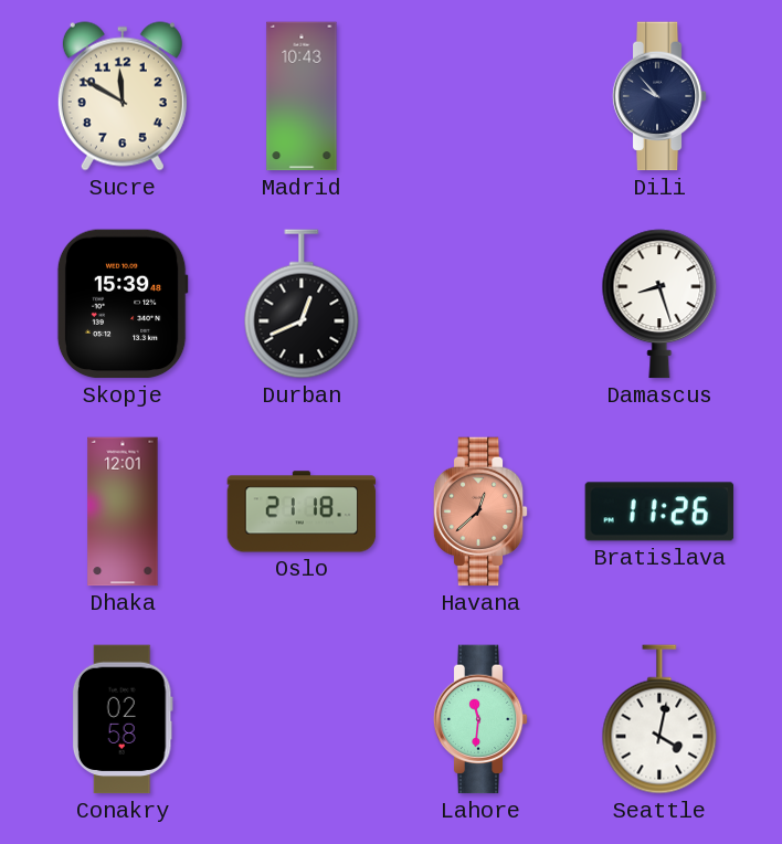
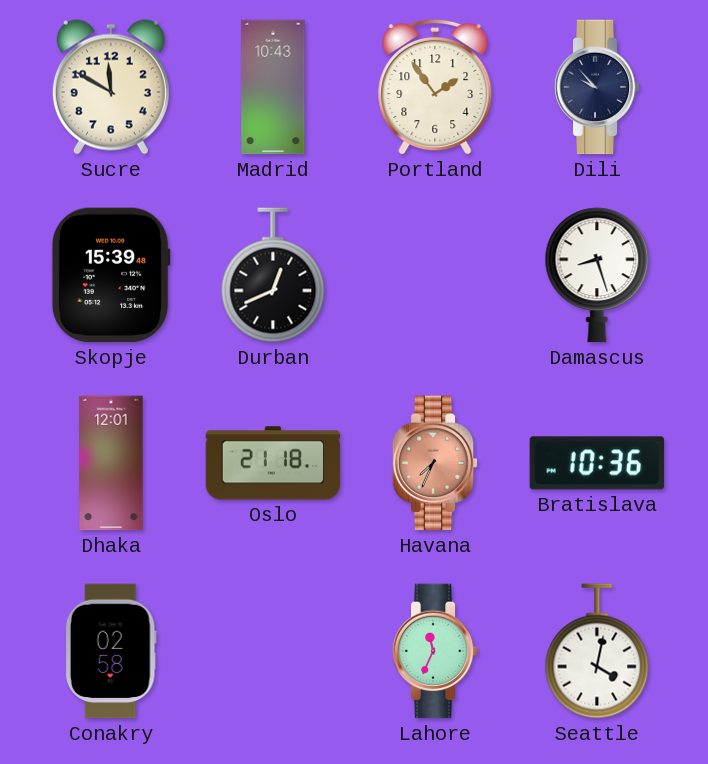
Portland: none -> 1:54 (435, 87)
Havana: 12:38 -> 7:34 (435, 463)
Bratislava: 11:26 -> 10:36 (597, 463)
Lahore: 11:31 -> 11:34 (435, 651)
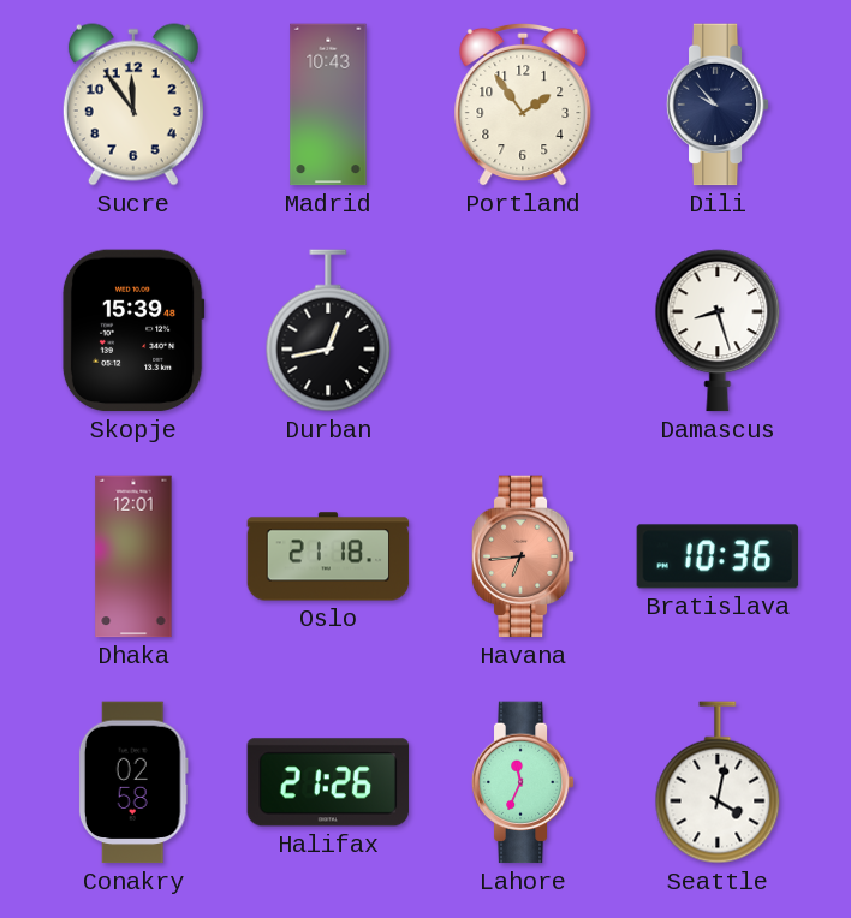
Sucre: 11:50 -> 11:54 (133, 105)
Durban: 12:41 -> 12:43 (328, 330)
Havana: 7:34 -> 6:44 (523, 556)
Halifax: none -> 21:26 (328, 782)
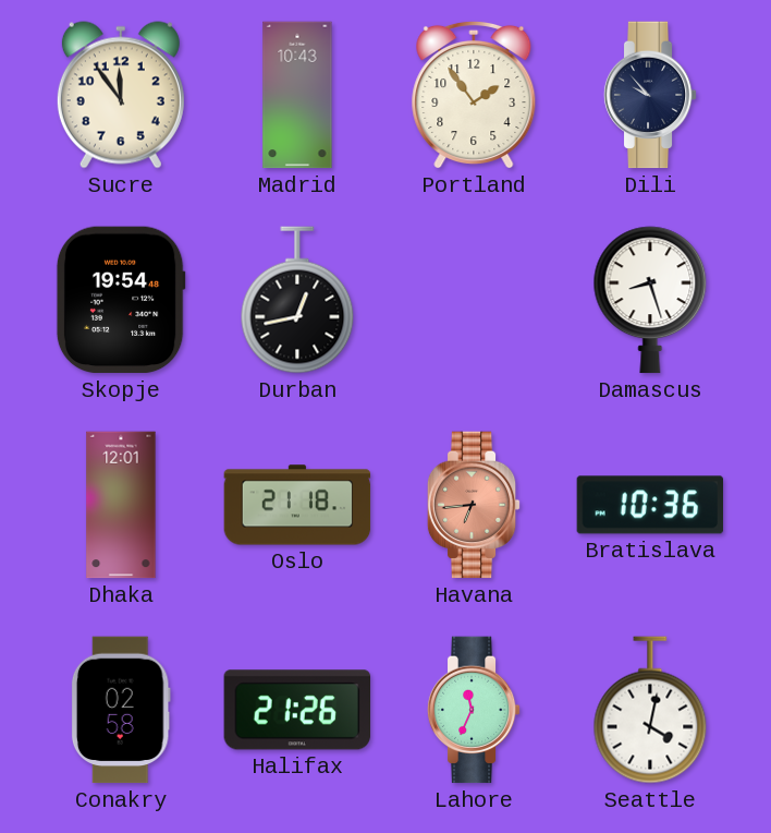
Skopje: 15:39 -> 19:54 (121, 300)
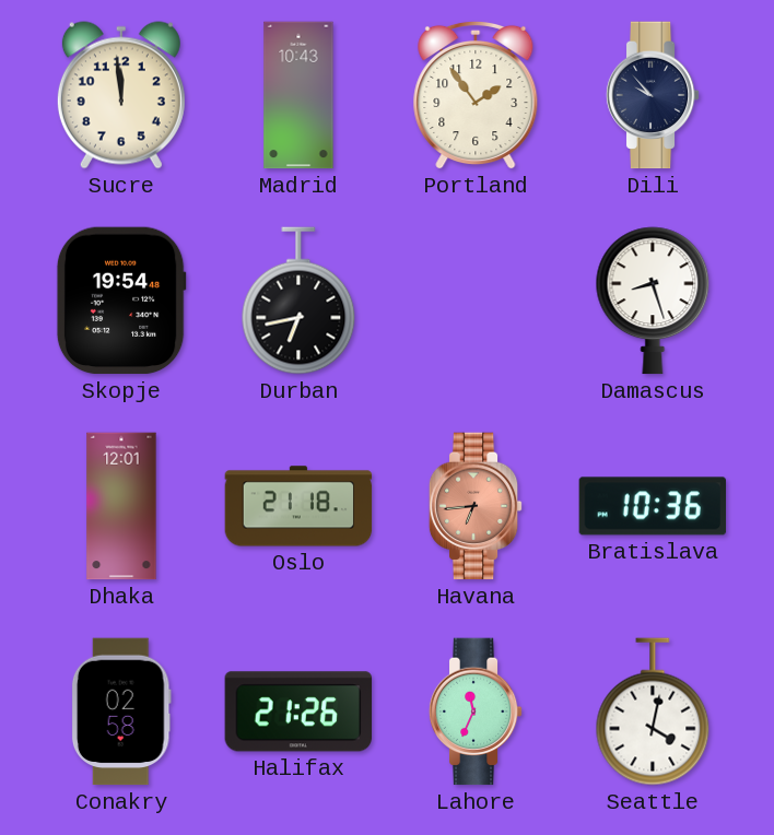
Sucre: 11:54 -> 11:59 (121, 95)
Durban: 12:43 -> 6:43 (298, 301)
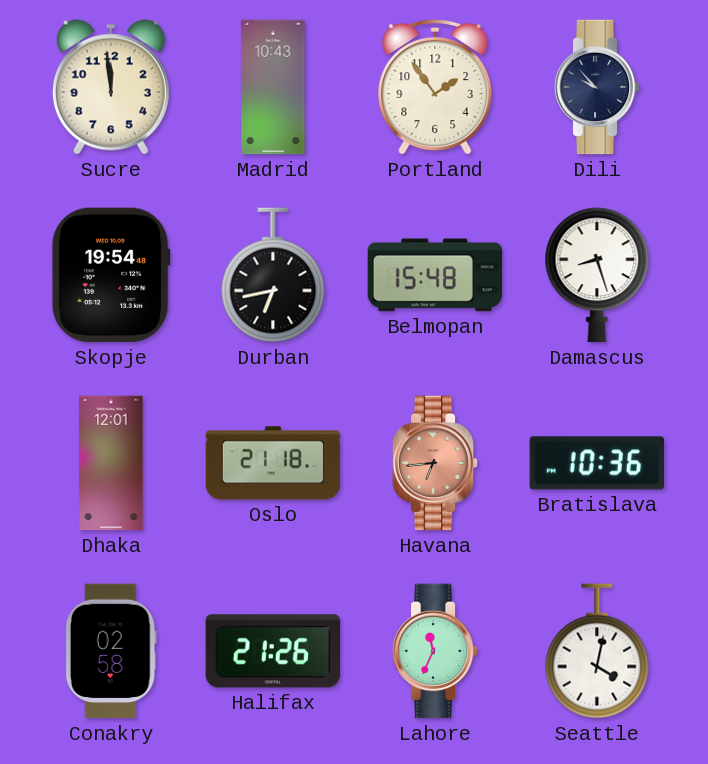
Belmopan: none -> 15:48 (435, 275)
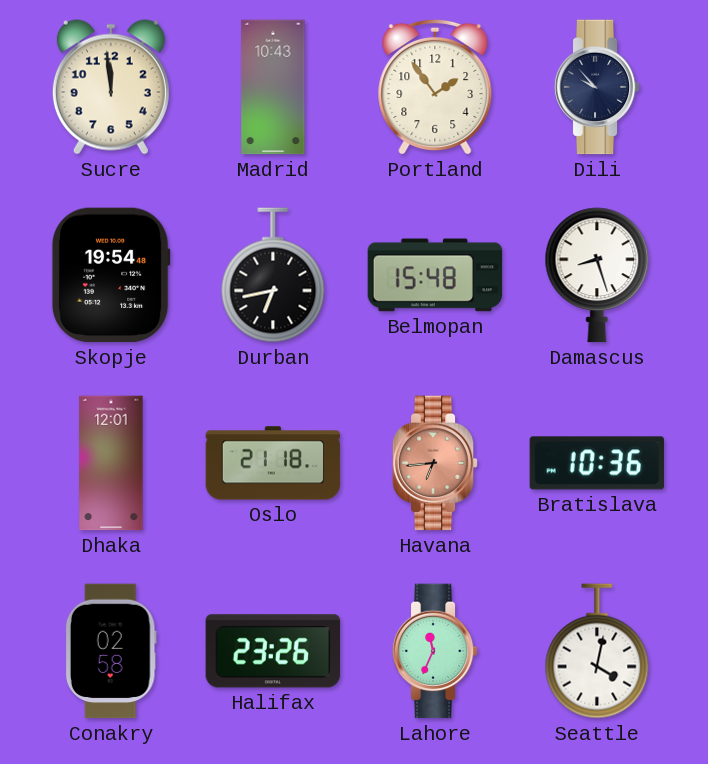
Halifax: 21:26 -> 23:26 (273, 651)
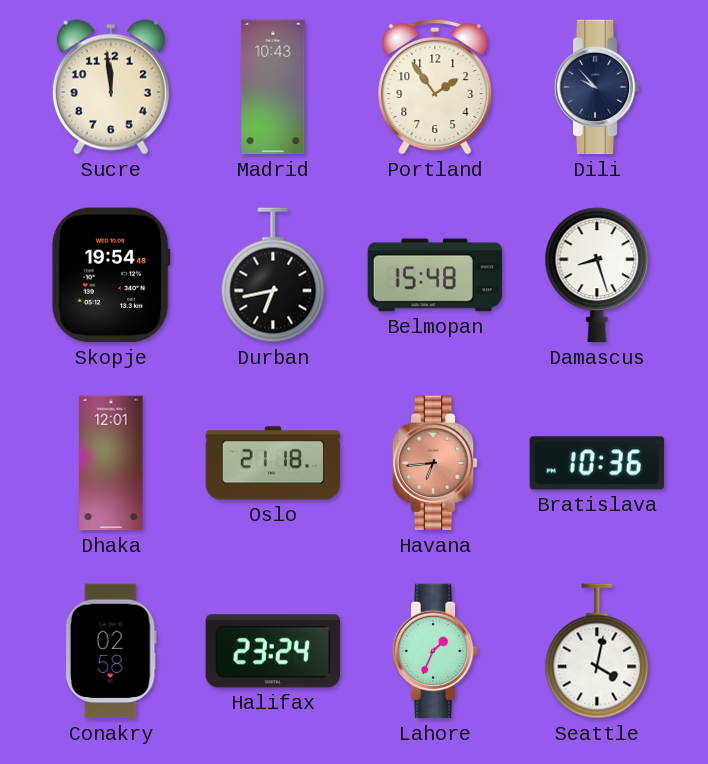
Halifax: 23:26 -> 23:24 (273, 651)
Lahore: 11:34 -> 1:34 (435, 651)
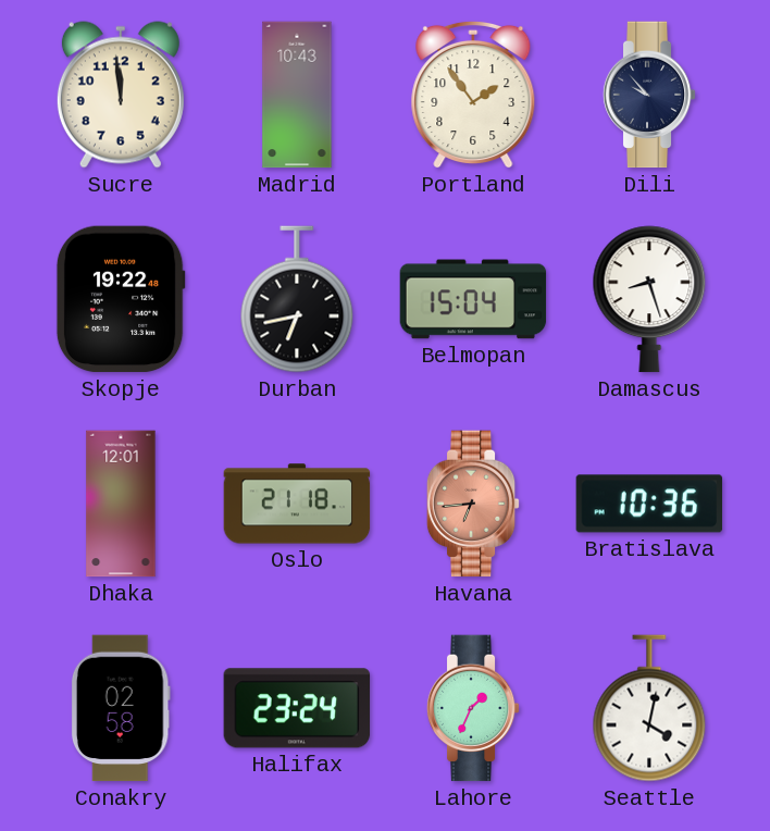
Skopje: 19:54 -> 19:22 (121, 299)
Belmopan: 15:48 -> 15:04 (473, 299)
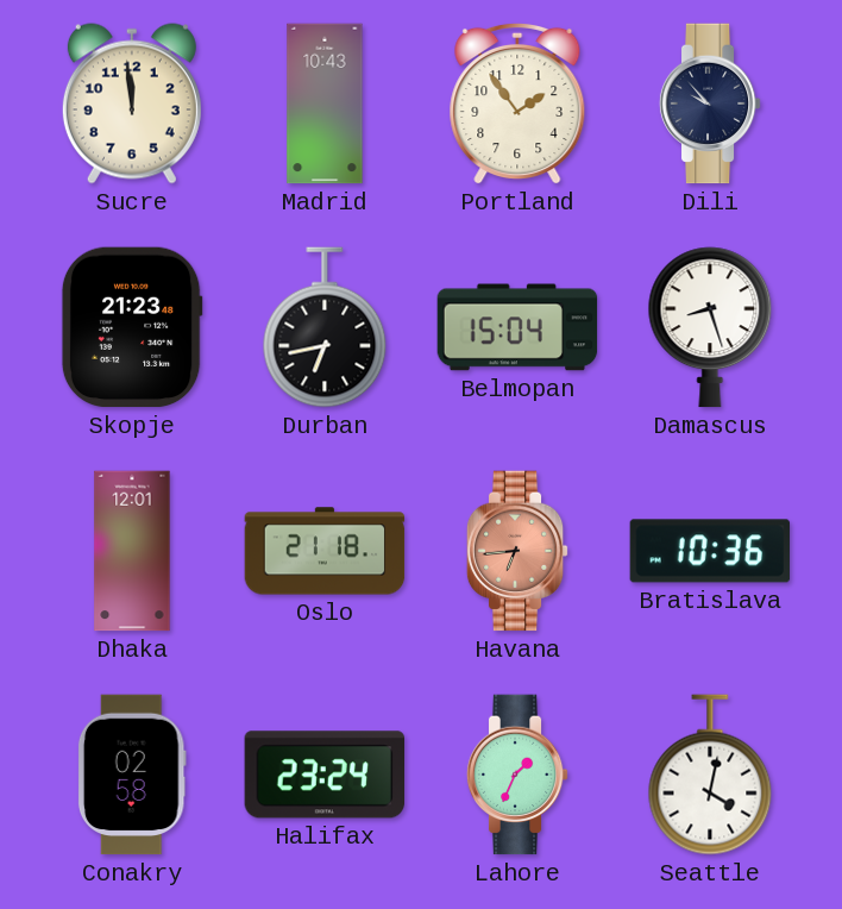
Skopje: 19:22 -> 21:23 (132, 327)
